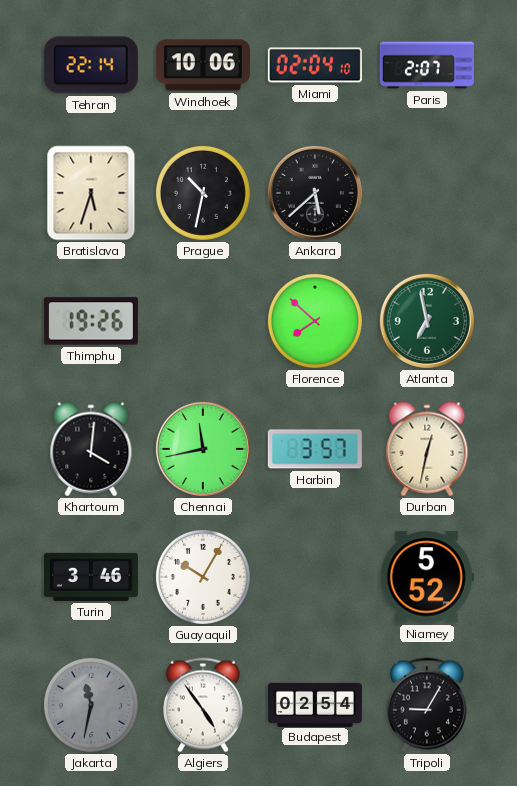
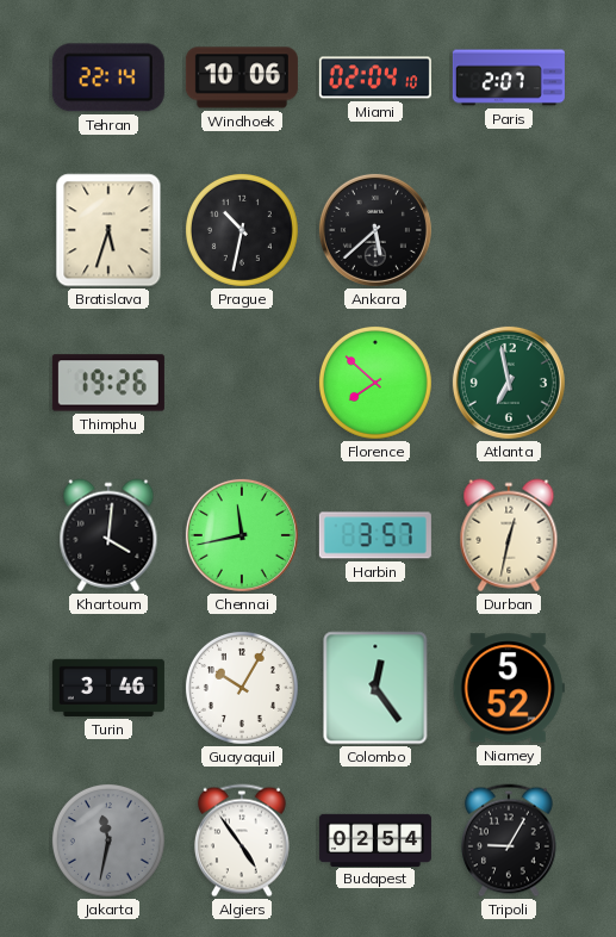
Colombo: none -> 12:24 (375, 688)
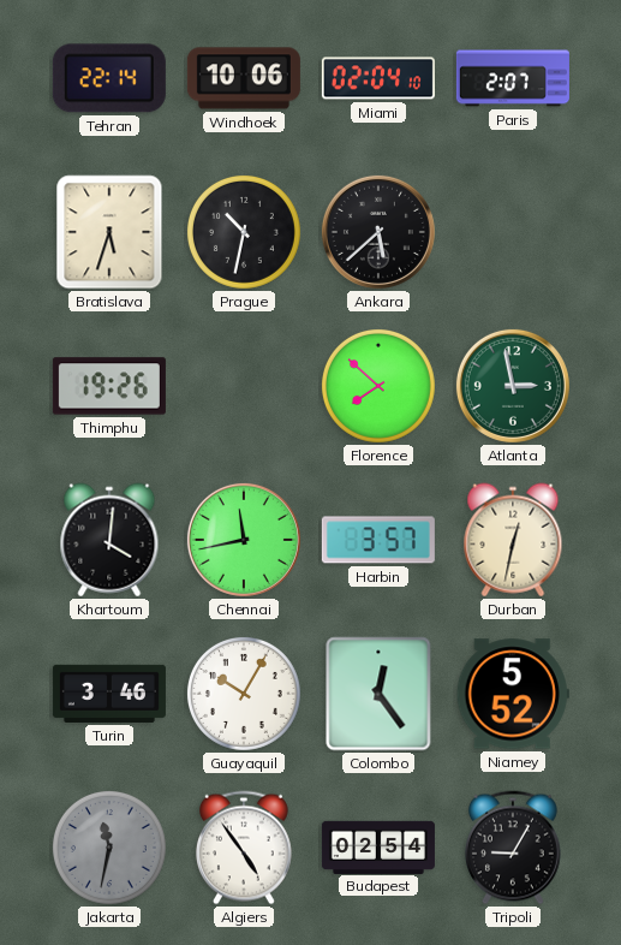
Atlanta: 6:58 -> 2:58 (513, 386)
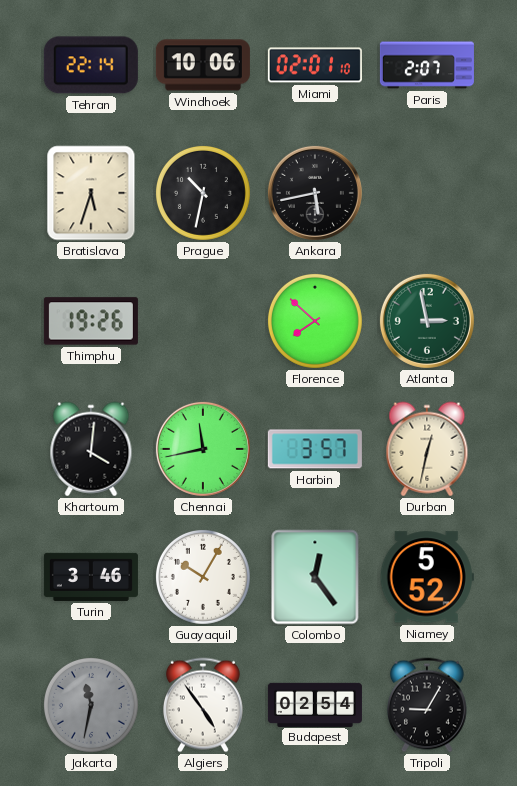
Miami: 02:04 -> 02:01 (315, 65)
Ankara: 5:38 -> 5:43 (315, 193)
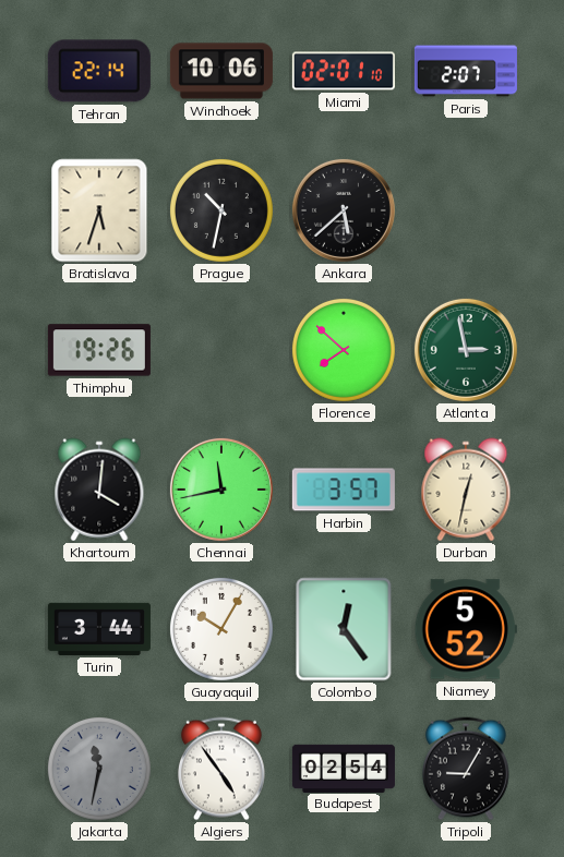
Ankara: 5:43 -> 5:38 (344, 210)
Turin: 3:46 -> 3:44 (99, 629)
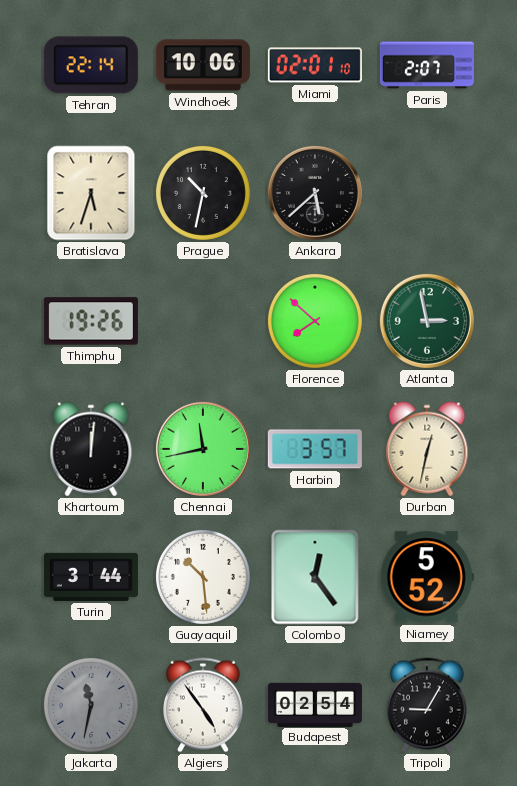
Khartoum: 4:01 -> 12:01 (91, 449)
Guayaquil: 10:05 -> 10:29 (203, 577)
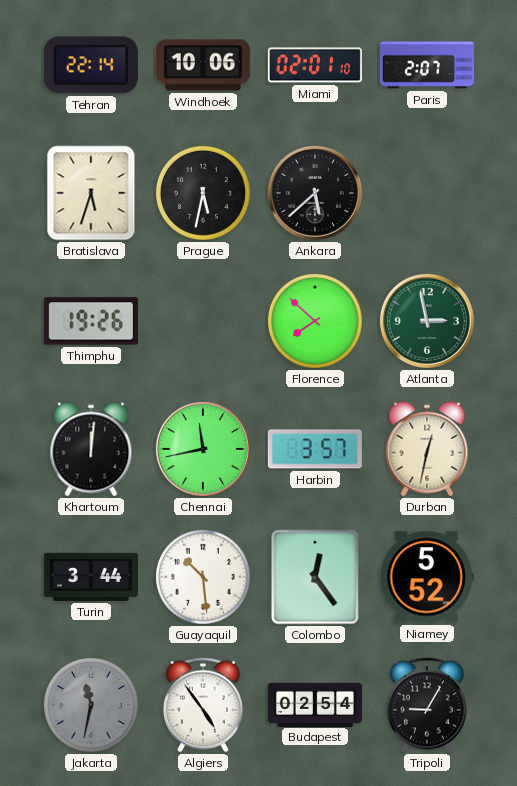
Prague: 10:32 -> 5:32 (203, 193)
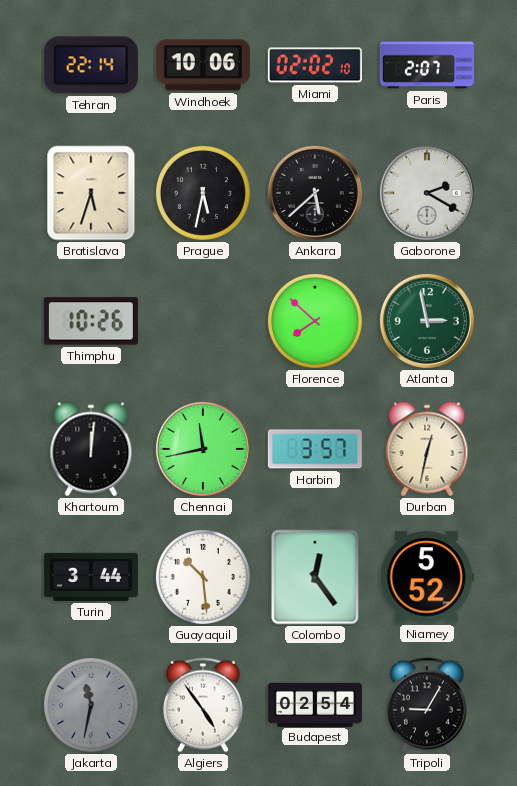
Miami: 02:01 -> 02:02 (315, 65)
Gaborone: none -> 2:20 (427, 193)
Thimphu: 19:26 -> 10:26 (91, 321)
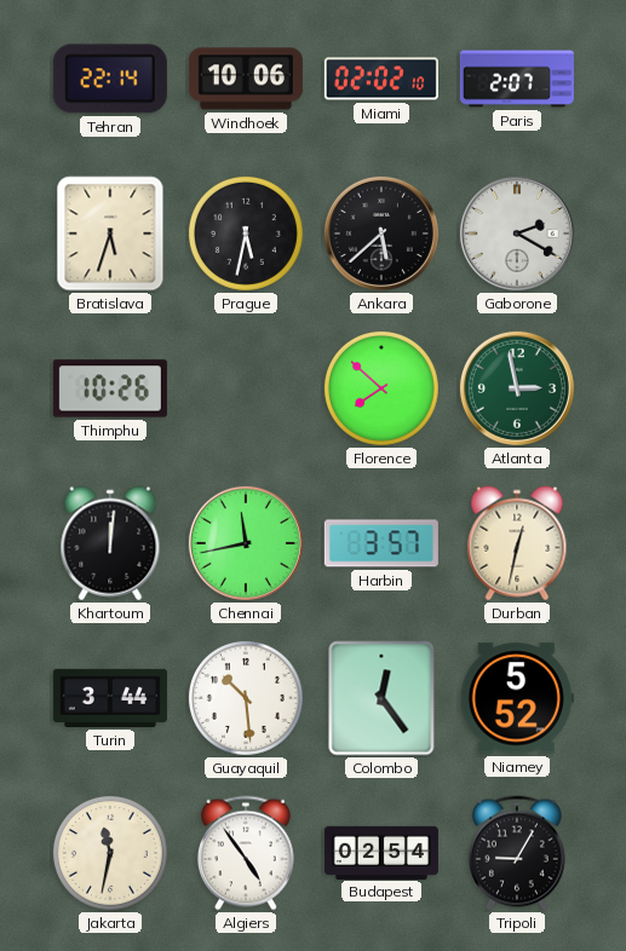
Jakarta dial: grey -> cream (110, 853)
